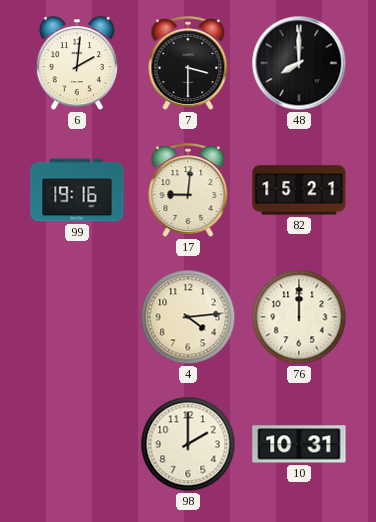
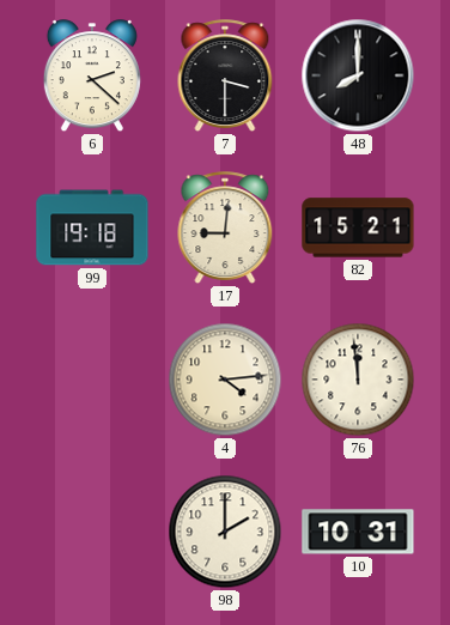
6: 2:01 -> 2:22 (92, 77)
99: 19:16 -> 19:18 (92, 227)
76: 12:00 -> 11:59 (358, 380)
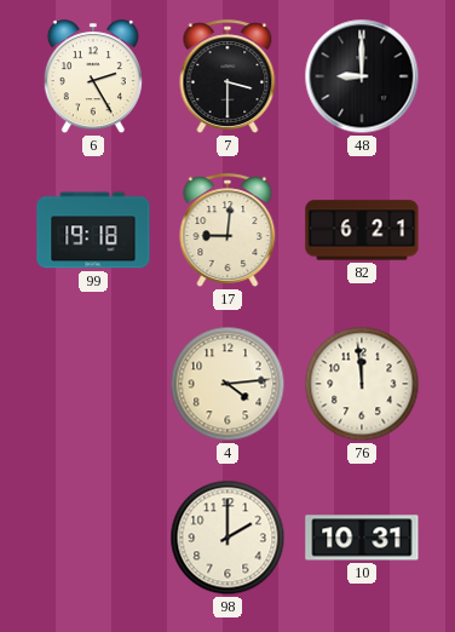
6: 2:22 -> 2:25 (93, 77)
48: 8:00 -> 9:00 (362, 76)
82: 15:21 -> 6:21 (362, 230)
